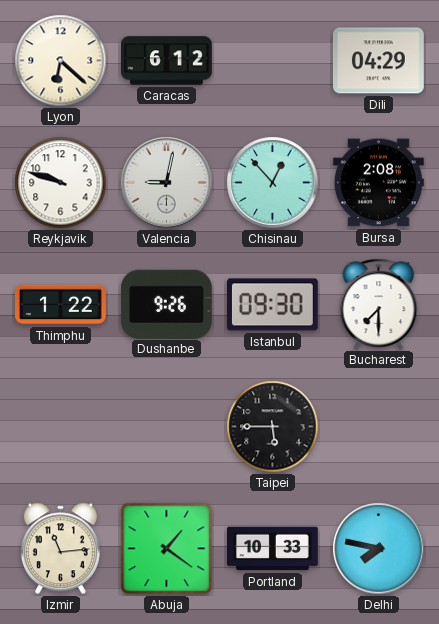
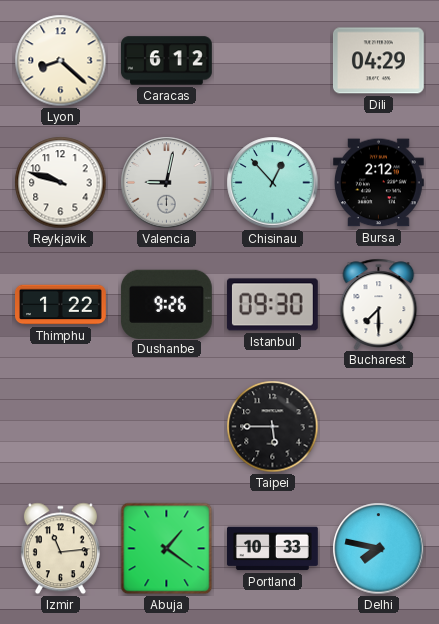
Lyon: 6:22 -> 8:22 (61, 61)
Bursa: 2:08 -> 2:12 (379, 183)
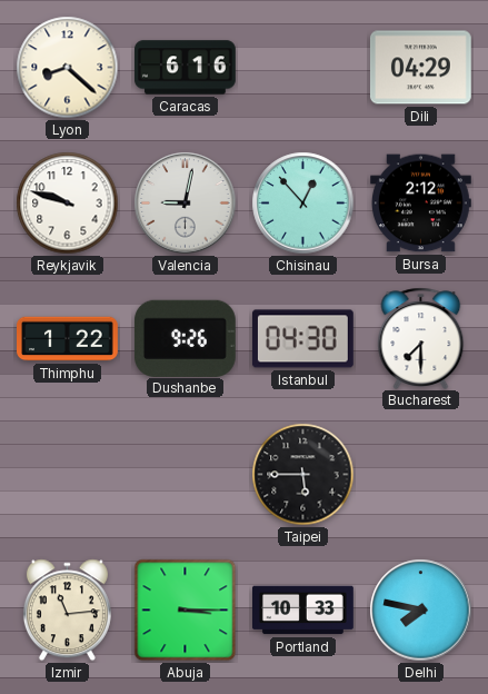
Caracas: 6:12 -> 6:16 (186, 68)
Istanbul: 09:30 -> 04:30 (302, 339)
Abuja: 1:21 -> 3:15 (186, 611)
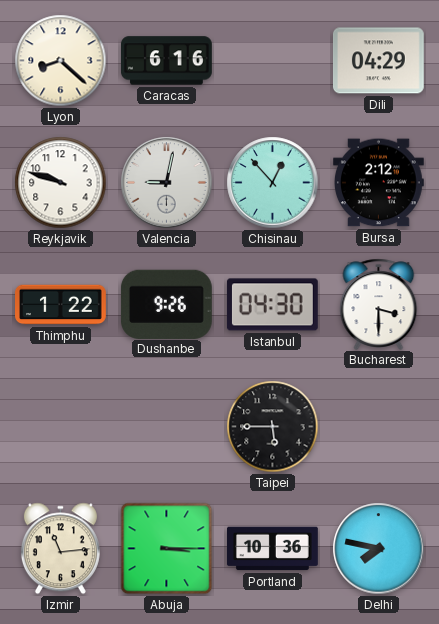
Bucharest: 7:30 -> 3:30 (379, 304)
Portland: 10:33 -> 10:36 (273, 549)
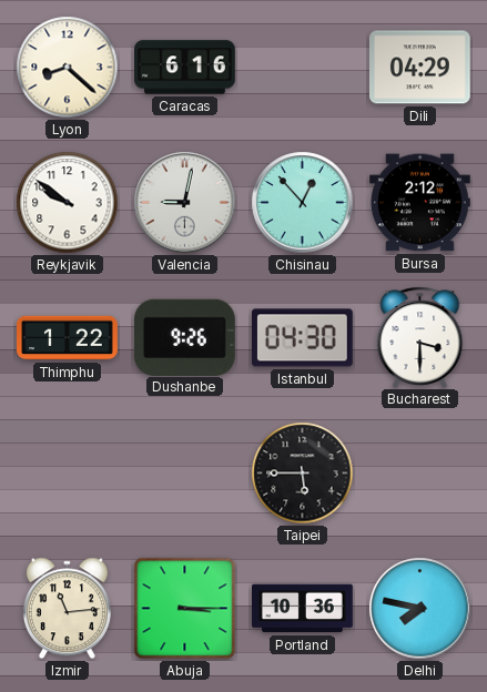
Reykjavik: 9:48 -> 9:51 (68, 203)
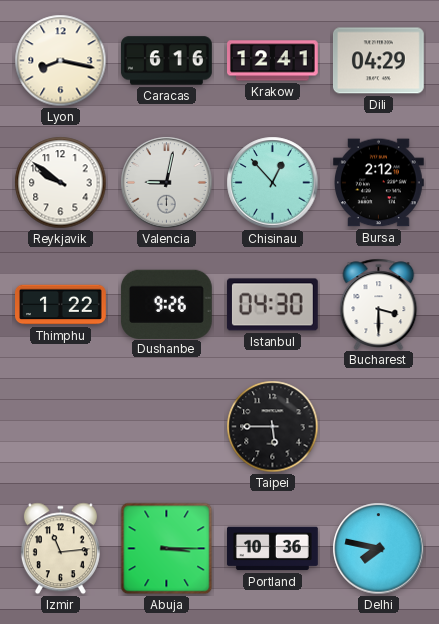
Lyon: 8:22 -> 8:17 (61, 61)
Krakow: none -> 12:41 (273, 61)
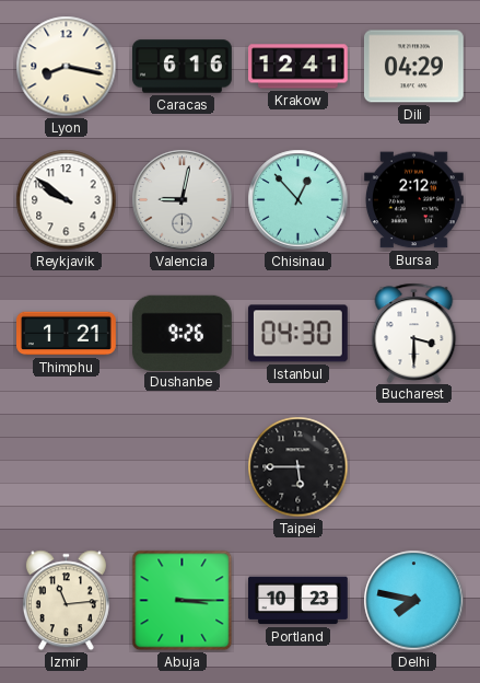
Thimphu: 1:22 -> 1:21 (67, 334)
Portland: 10:36 -> 10:23 (298, 601)
